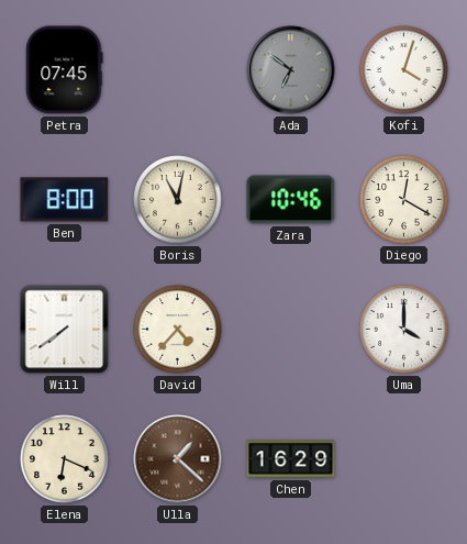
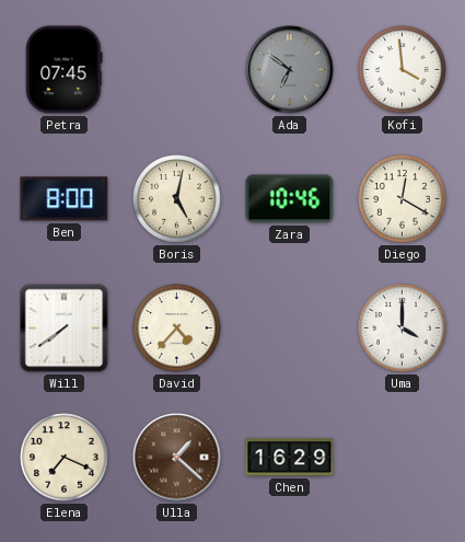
Kofi: 4:03 -> 3:59 (403, 70)
Boris: 11:02 -> 5:02 (177, 199)
Elena: 6:19 -> 7:19 (65, 458)
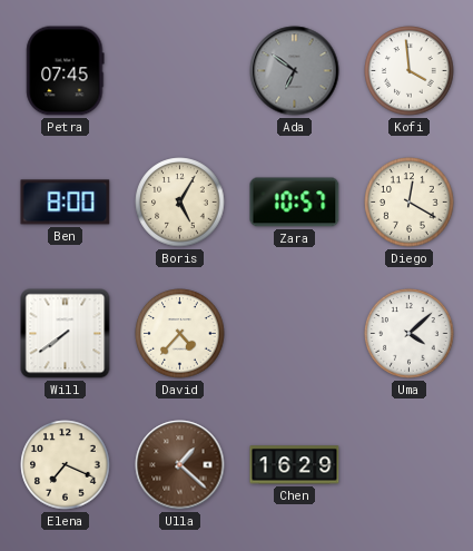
Boris: 5:02 -> 5:05 (180, 203)
Zara: 10:46 -> 10:57 (295, 203)
Uma: 4:00 -> 4:08 (410, 334)
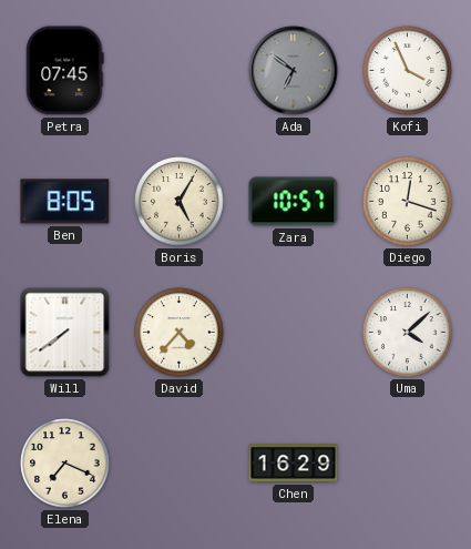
Kofi: 3:59 -> 3:56 (408, 71)
Ben: 8:00 -> 8:05 (65, 202)
Diego: 12:20 -> 12:18 (408, 202)
Ulla: 1:22 -> none (180, 465)
